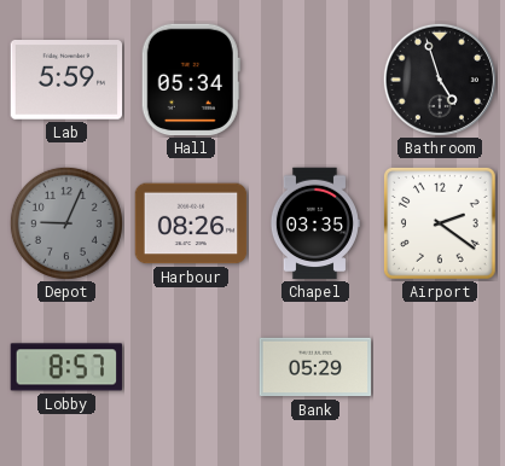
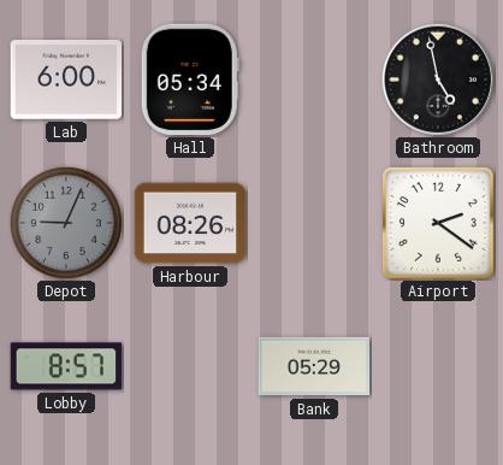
Lab: 5:59 -> 6:00 (66, 80)
Bathroom: 4:57 -> 4:58 (438, 80)
Chapel: 03:35 -> none (314, 223)
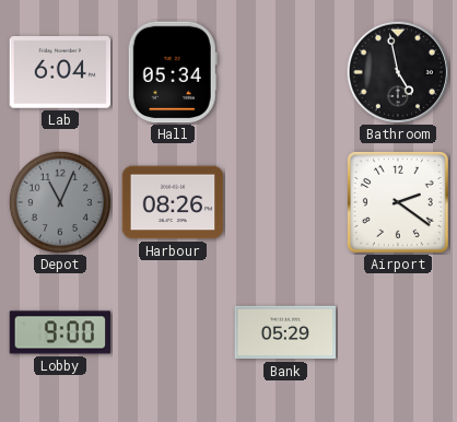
Lab: 6:00 -> 6:04 (60, 72)
Depot: 9:04 -> 11:04 (60, 202)
Lobby: 8:57 -> 9:00 (60, 332)
